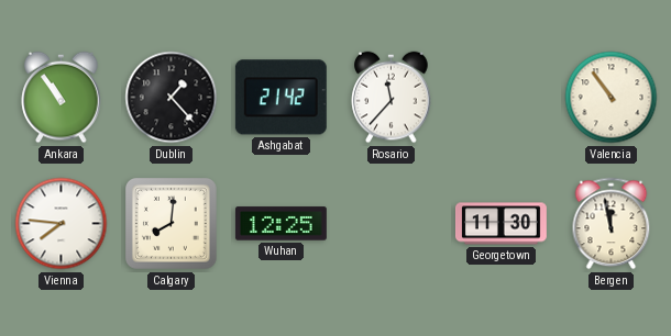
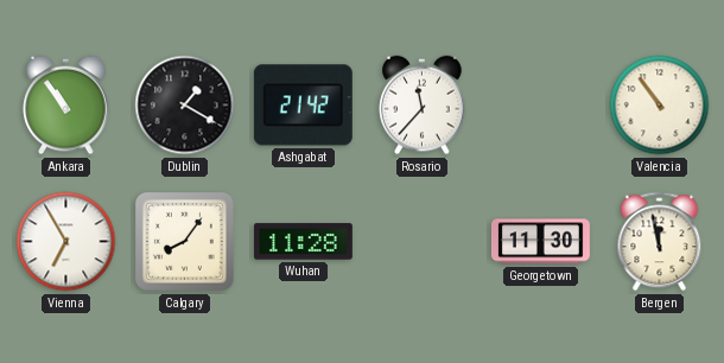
Dublin: 1:23 -> 1:20 (185, 106)
Vienna: 7:46 -> 6:55 (66, 242)
Calgary: 8:01 -> 8:06 (184, 241)
Wuhan: 12:25 -> 11:28 (303, 242)
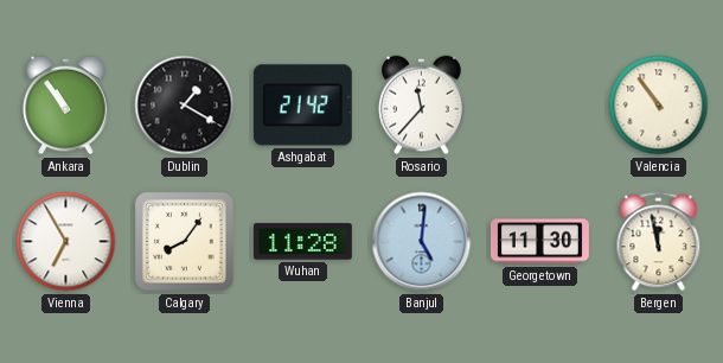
Banjul: none -> 5:01 (422, 242)
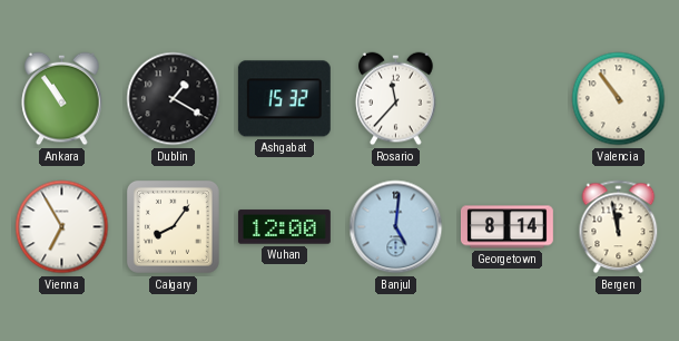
Ashgabat: 21:42 -> 15:32 (284, 99)
Wuhan: 11:28 -> 12:00 (284, 227)
Georgetown: 11:30 -> 8:14 (506, 227)
